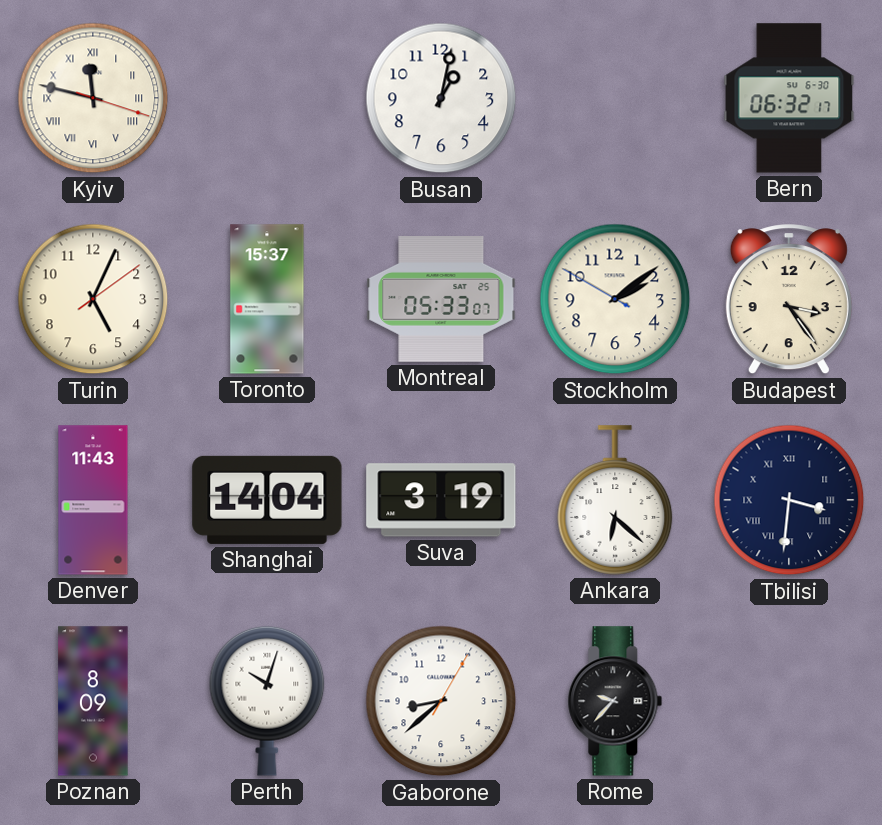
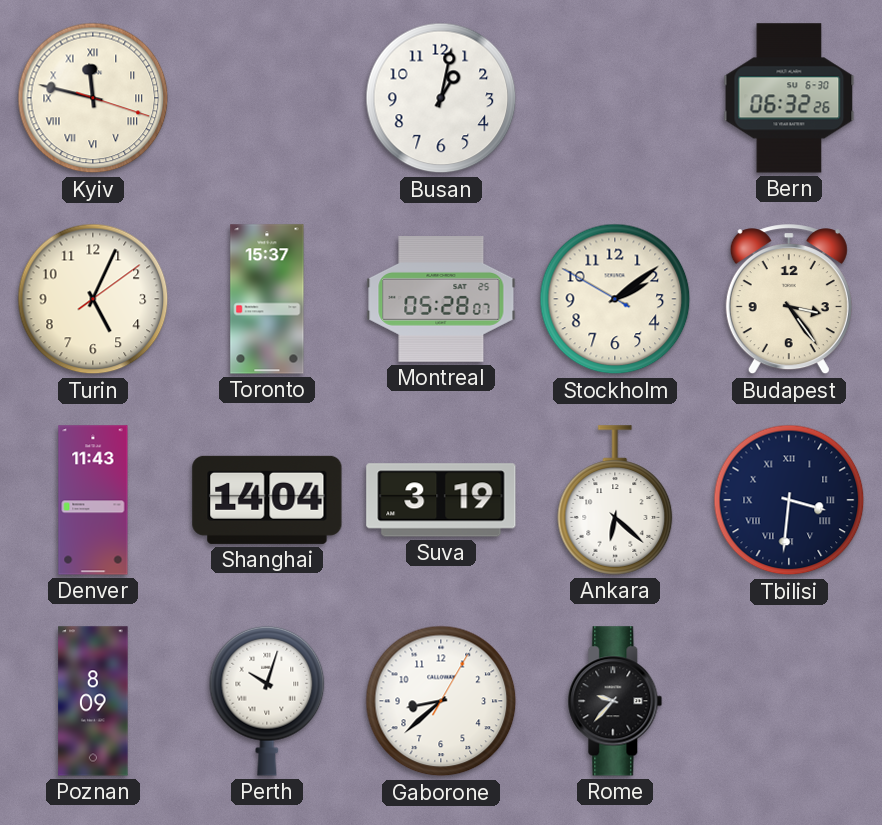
Bern: 06:32:17 -> 06:32:26 (789, 98)
Montreal: 05:33 -> 05:28 (441, 300)
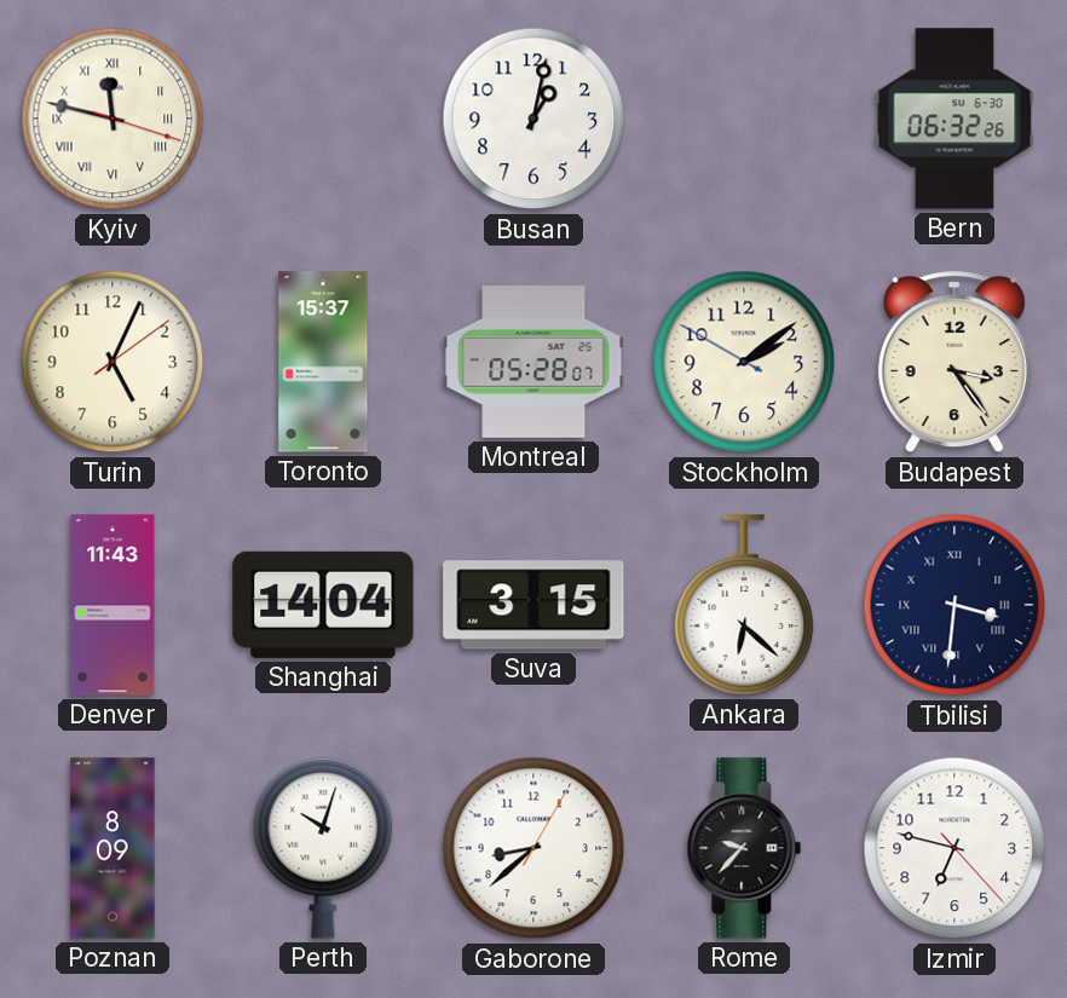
Suva: 3:19 -> 3:15 (533, 605)
Izmir: none -> 6:47 (954, 848)
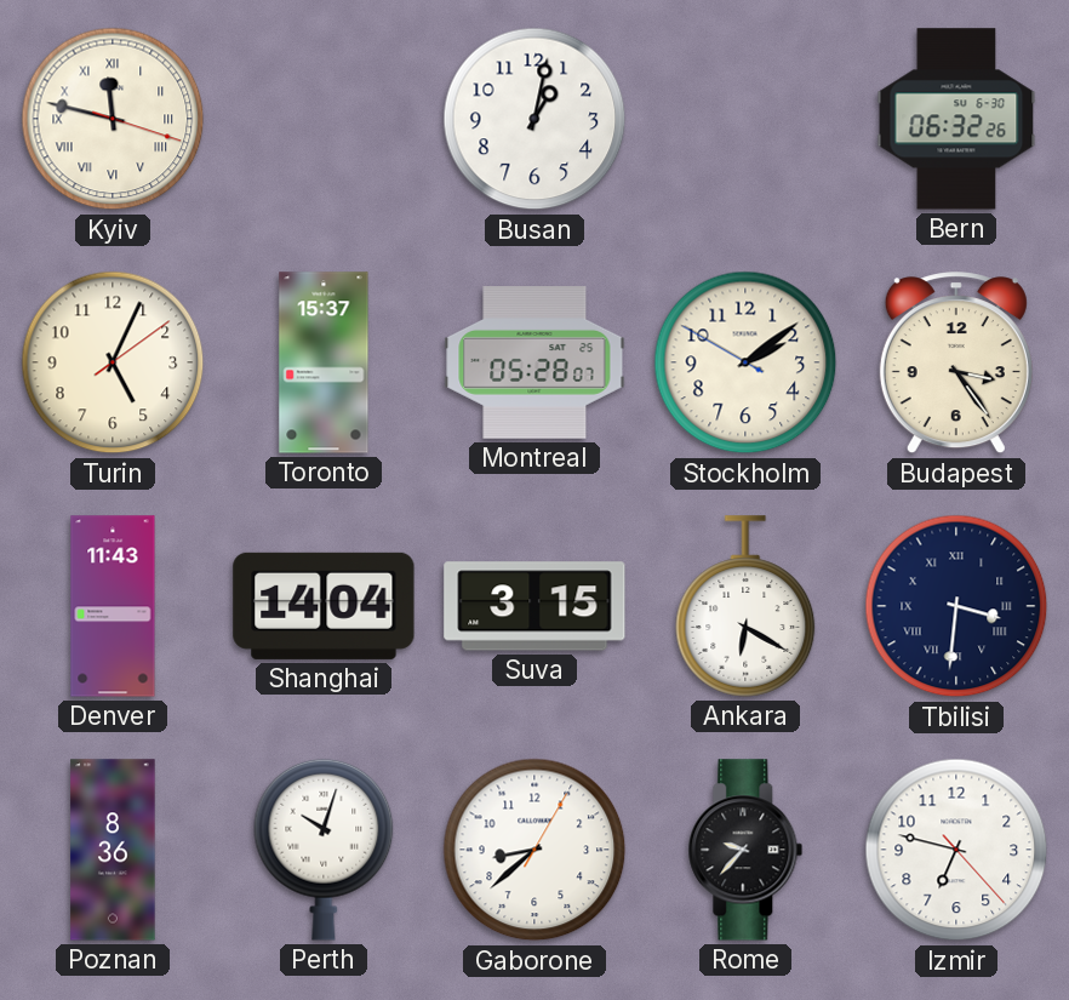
Ankara: 6:22 -> 6:20 (745, 606)
Poznan: 8:09 -> 8:36 (113, 850)
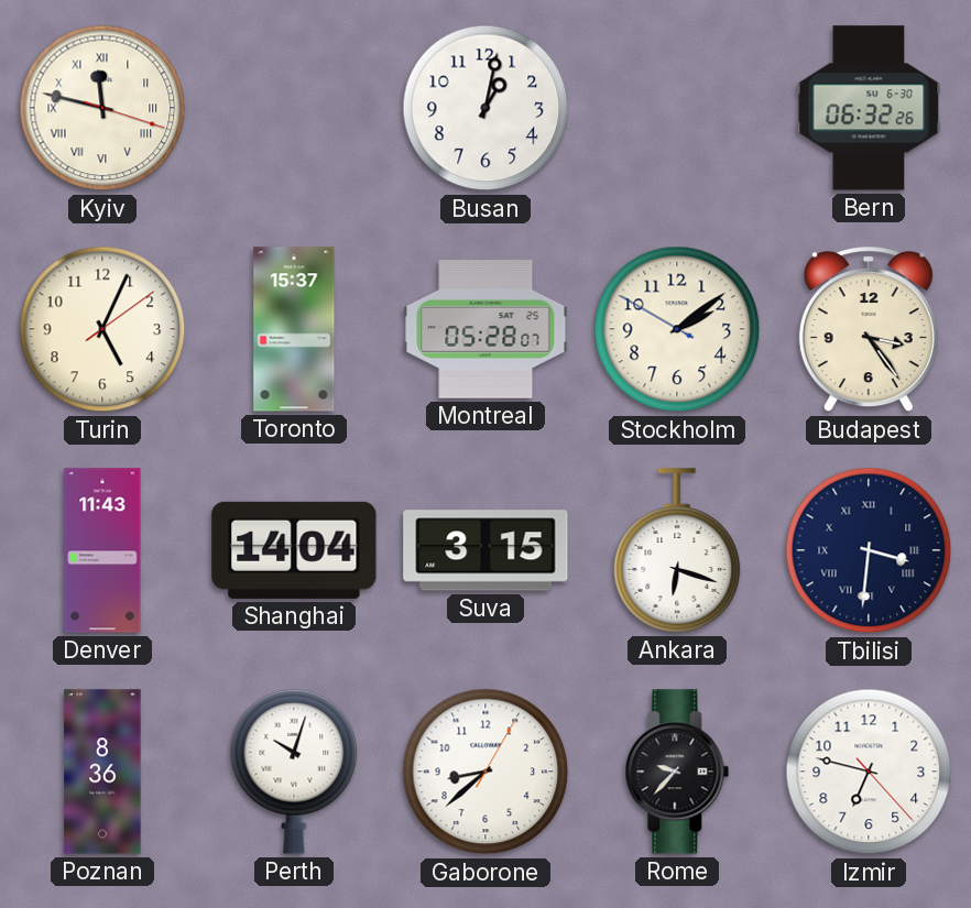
Ankara: 6:20 -> 6:18 (677, 550)
